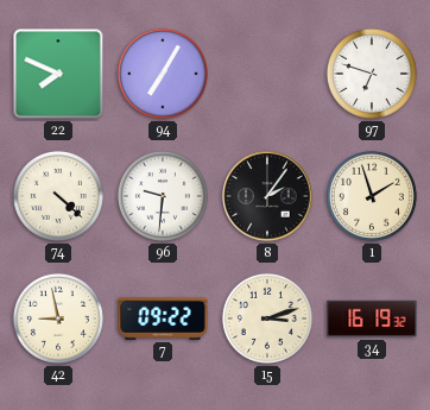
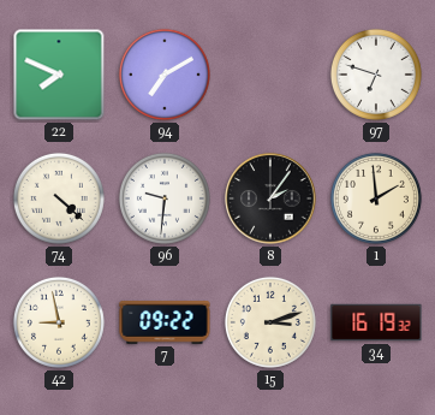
94: 7:05 -> 7:10 (165, 75)
1: 1:57 -> 1:59 (376, 198)
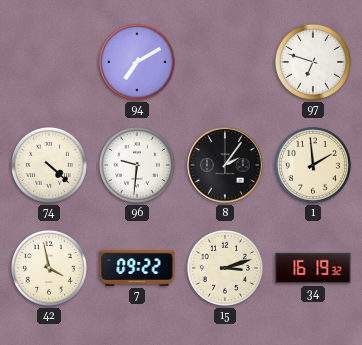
22: 7:49 -> none (59, 75)
42: 8:58 -> 3:58 (49, 268)
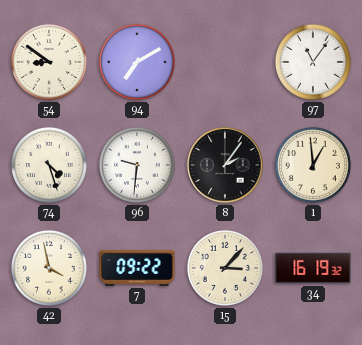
54: none -> 8:51 (49, 62)
97: 6:48 -> 11:06 (313, 62)
74: 4:22 -> 4:27 (49, 165)
1: 1:59 -> 12:59 (313, 165)
15: 3:12 -> 3:07 (225, 268)
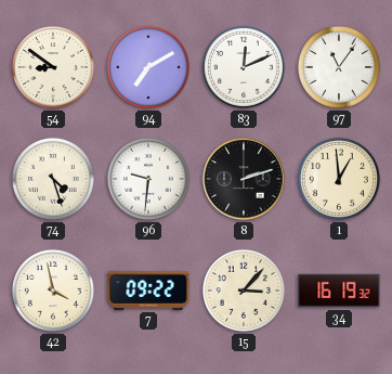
83: none -> 12:11 (244, 67)
8: 2:06 -> 2:12 (244, 179)
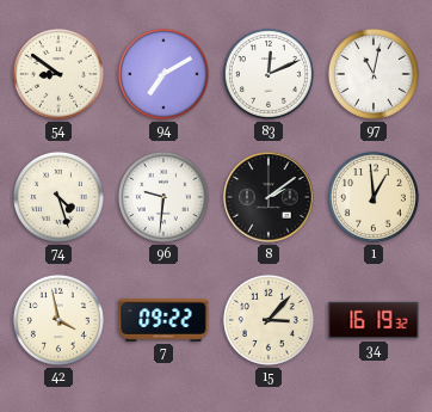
97: 11:06 -> 11:02 (374, 74)
8: 2:12 -> 2:09 (269, 197)
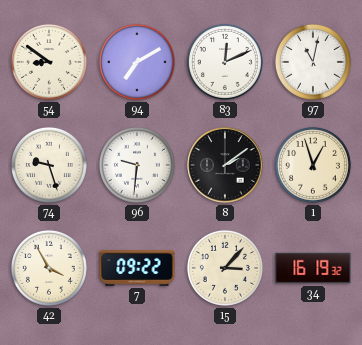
74: 4:27 -> 9:27 (49, 165)
1: 12:59 -> 12:57 (313, 165)
42: 3:58 -> 3:55 (49, 268)
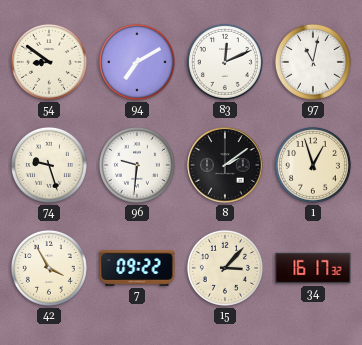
34: 16:19 -> 16:17 (313, 268)
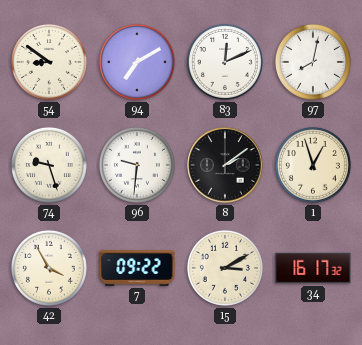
97: 11:02 -> 8:02 (313, 62)
15: 3:07 -> 3:10 (225, 268)
